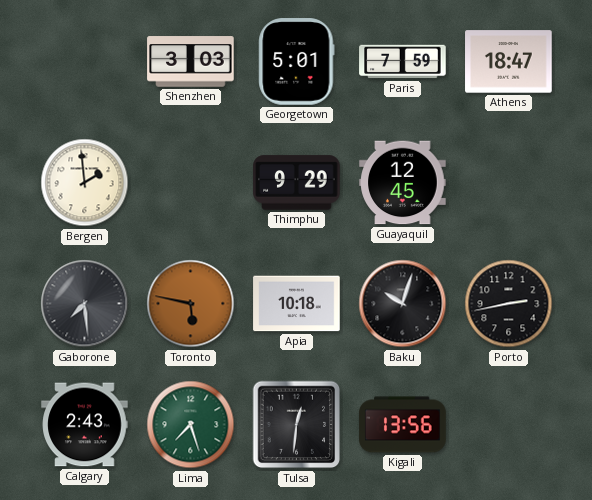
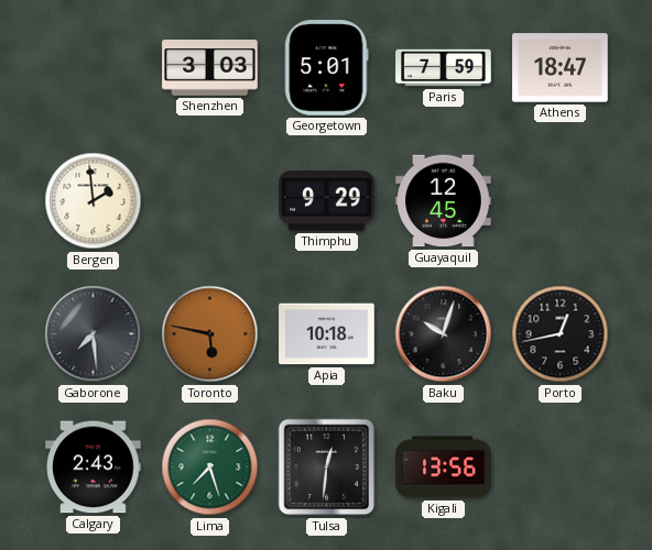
Porto: 2:43 -> 12:43 (561, 334)
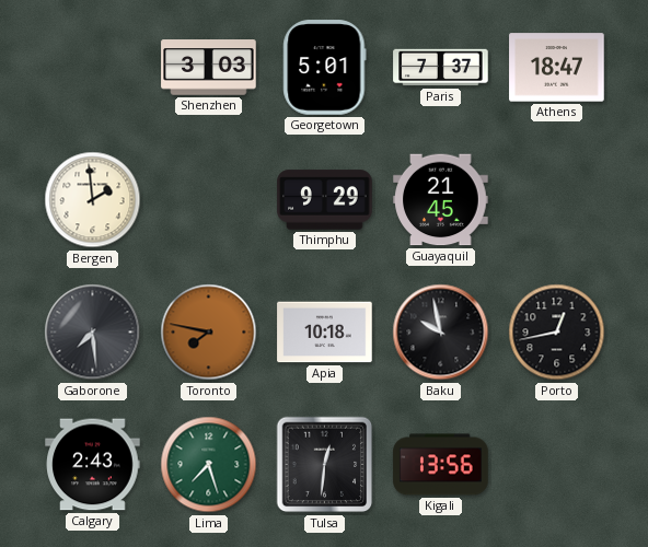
Paris: 7:59 -> 7:37 (441, 68)
Guayaquil: 12:45 -> 21:45 (441, 200)
Toronto: 5:47 -> 7:47 (209, 333)
Baku: 10:03 -> 9:58 (441, 333)
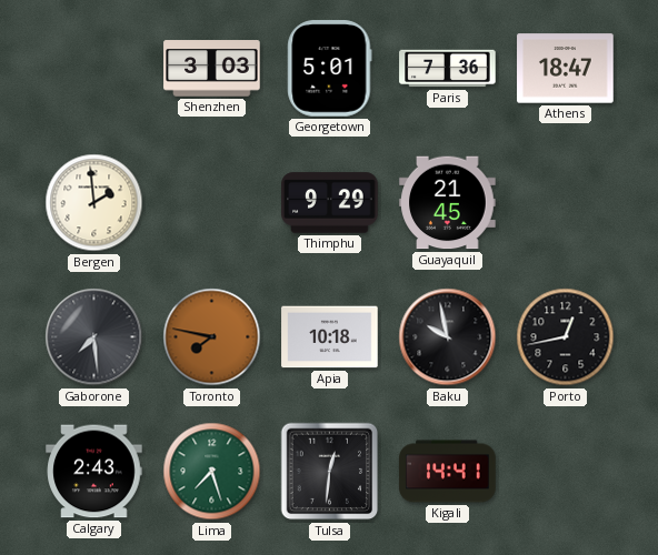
Paris: 7:37 -> 7:36 (448, 69)
Kigali: 13:56 -> 14:41 (448, 472)
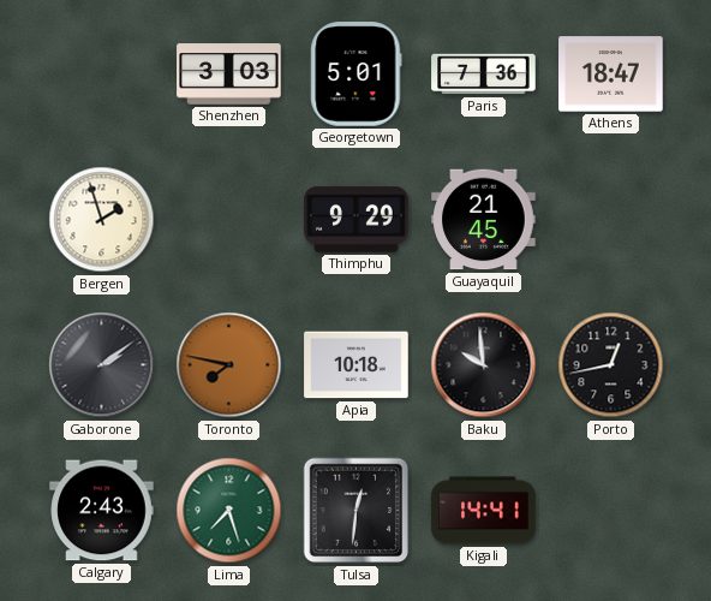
Bergen: 1:59 -> 1:57 (102, 220)
Gaborone: 7:29 -> 2:09 (102, 365)
Baku: 9:58 -> 9:59 (484, 365)
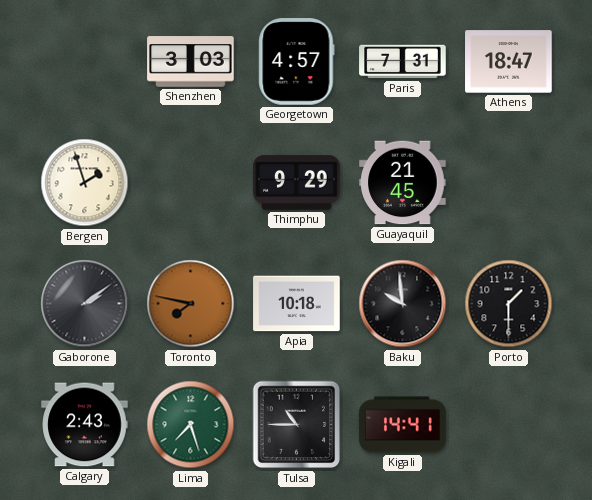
Georgetown: 5:01 -> 4:57 (297, 62)
Paris: 7:36 -> 7:31 (403, 62)
Porto: 12:43 -> 1:30 (509, 304)
Tulsa: 12:31 -> 10:45 (297, 425)
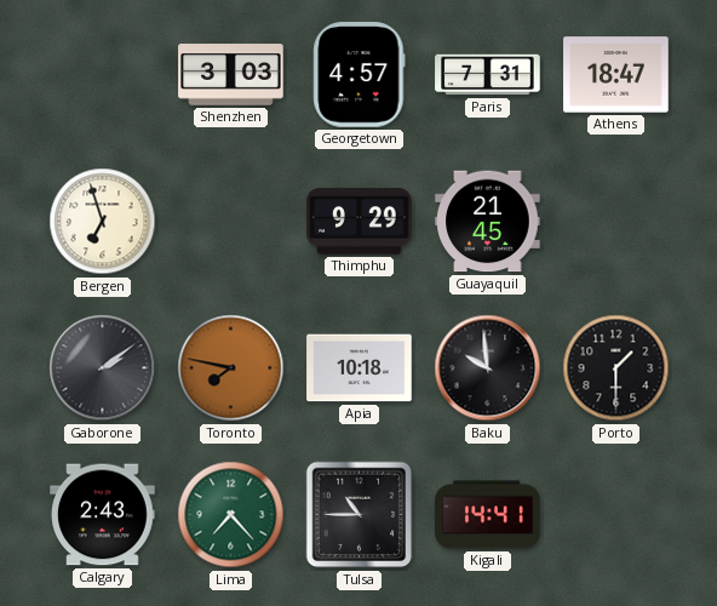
Bergen: 1:57 -> 6:57 (103, 222)
Lima: 7:27 -> 7:23 (231, 515)
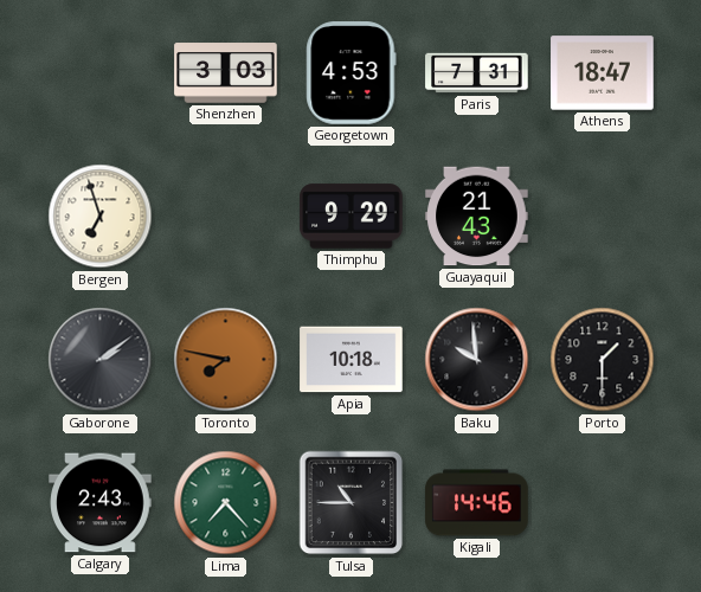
Georgetown: 4:57 -> 4:53 (352, 73)
Guayaquil: 21:45 -> 21:43 (477, 217)
Kigali: 14:41 -> 14:46 (477, 503)
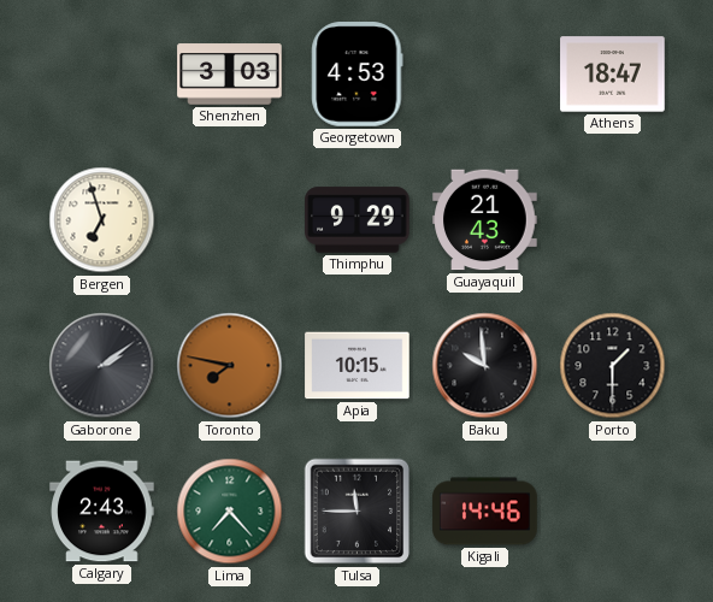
Paris: 7:31 -> none (477, 73)
Apia: 10:18 -> 10:15 (358, 366)
Tulsa: 10:45 -> 11:45 (358, 512)
